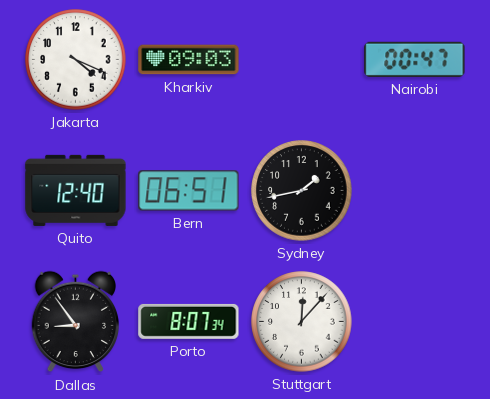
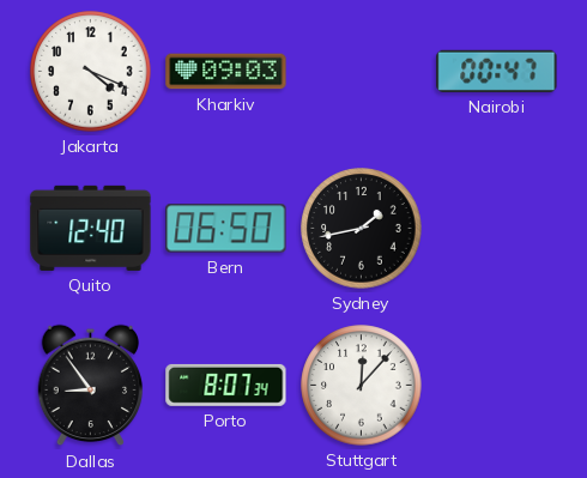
Bern: 06:51 -> 06:50 (226, 229)
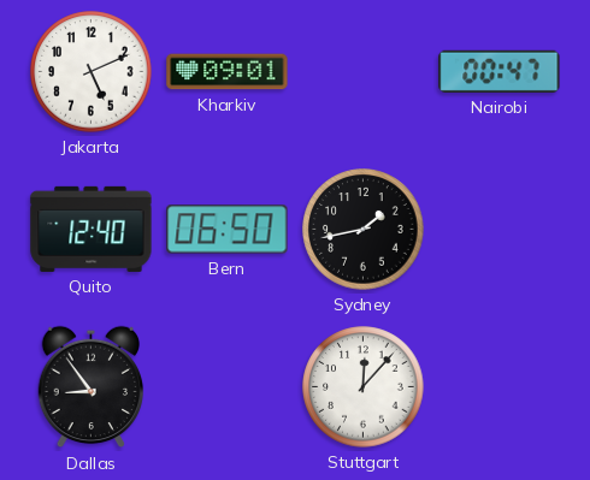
Jakarta: 4:19 -> 5:11 (92, 72)
Kharkiv: 09:03 -> 09:01 (228, 72)
Porto: 8:07 -> none (226, 385)
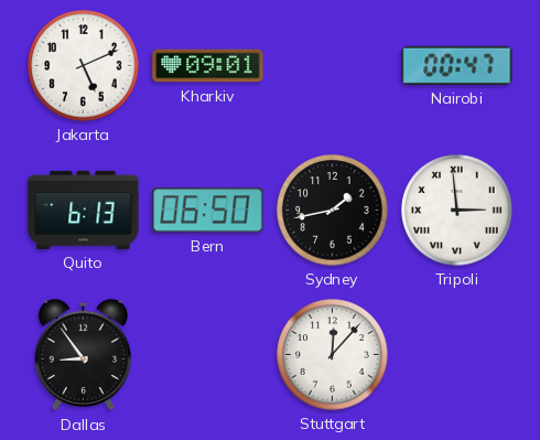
Quito: 12:40 -> 6:13 (84, 210)
Tripoli: none -> 2:59 (457, 211)
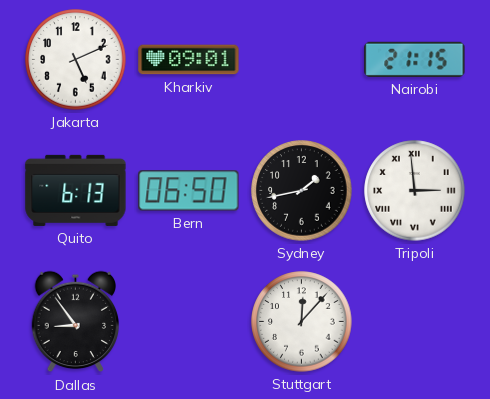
Nairobi: 00:47 -> 21:15 (415, 59)
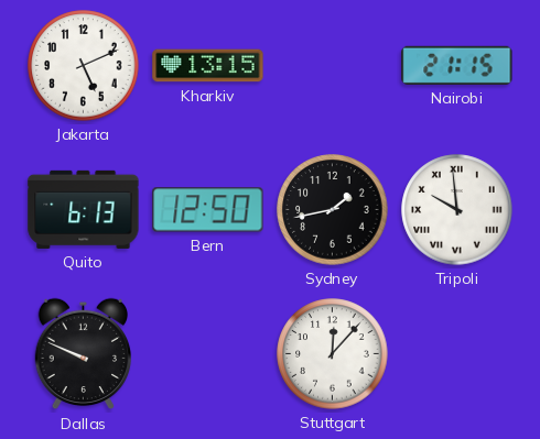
Kharkiv: 09:01 -> 13:15 (208, 66)
Bern: 06:50 -> 12:50 (208, 210)
Tripoli: 2:59 -> 9:59 (457, 210)
Dallas: 8:54 -> 9:49 (84, 354)
